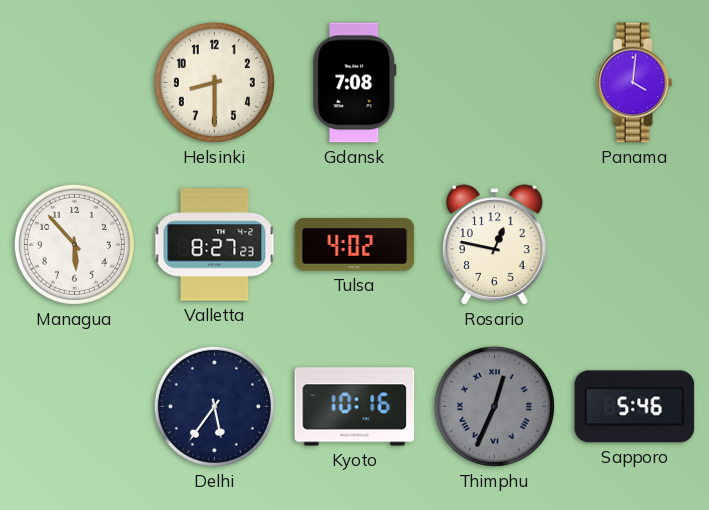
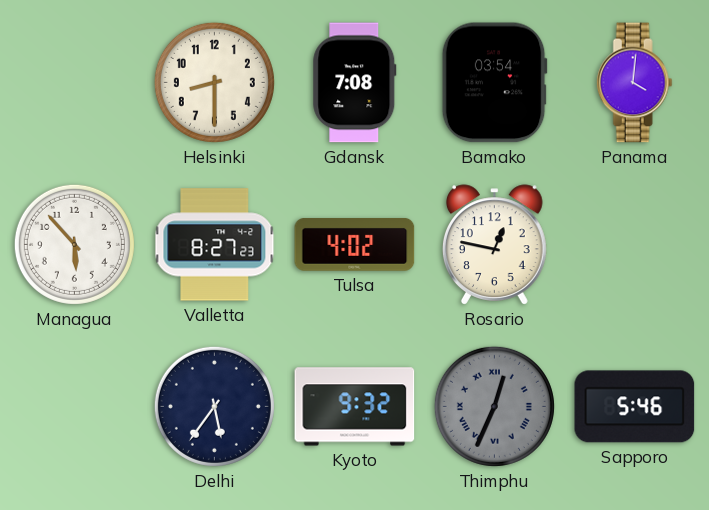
Bamako: none -> 03:54 (494, 83)
Kyoto: 10:16 -> 9:32 (355, 407)
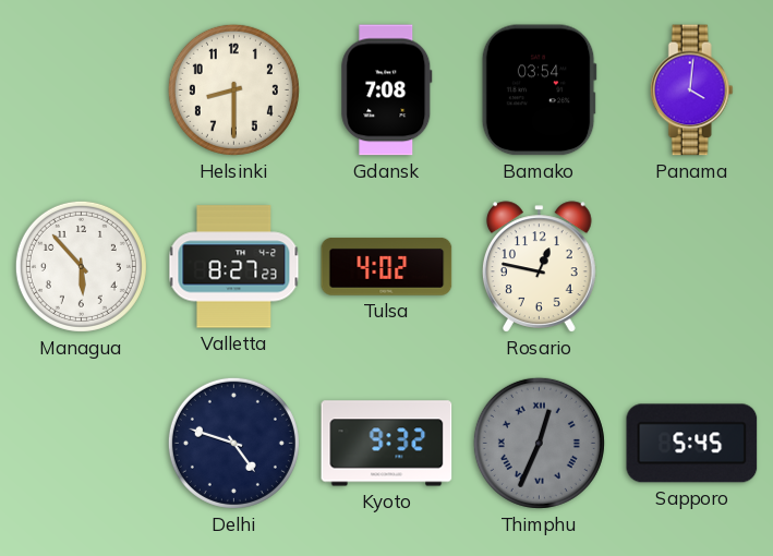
Delhi: 5:36 -> 4:48 (233, 443)
Sapporo: 5:46 -> 5:45 (692, 444)
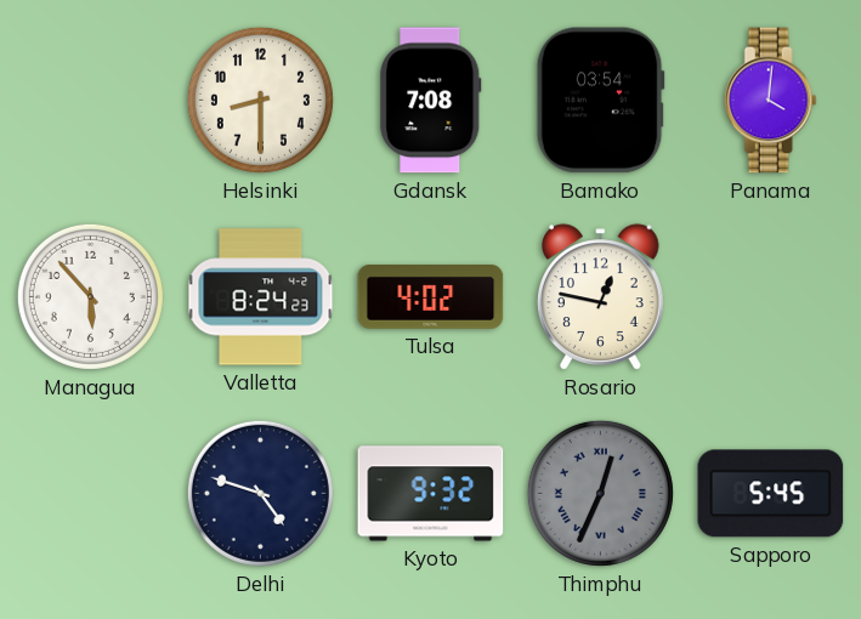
Valletta: 8:27 -> 8:24 (261, 297)
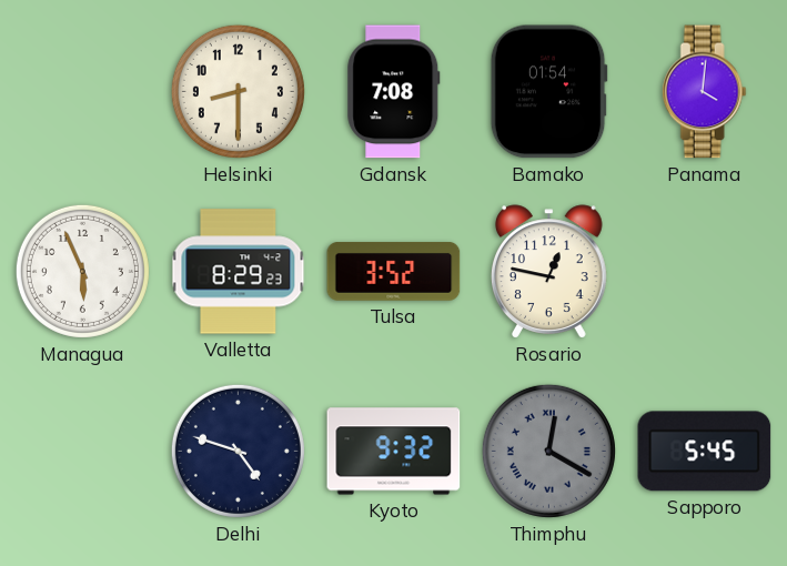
Bamako: 03:54 -> 01:54 (548, 92)
Managua: 5:53 -> 5:56 (82, 271)
Valletta: 8:24 -> 8:29 (239, 272)
Tulsa: 4:02 -> 3:52 (394, 272)
Thimphu: 12:34 -> 12:20 (548, 451)
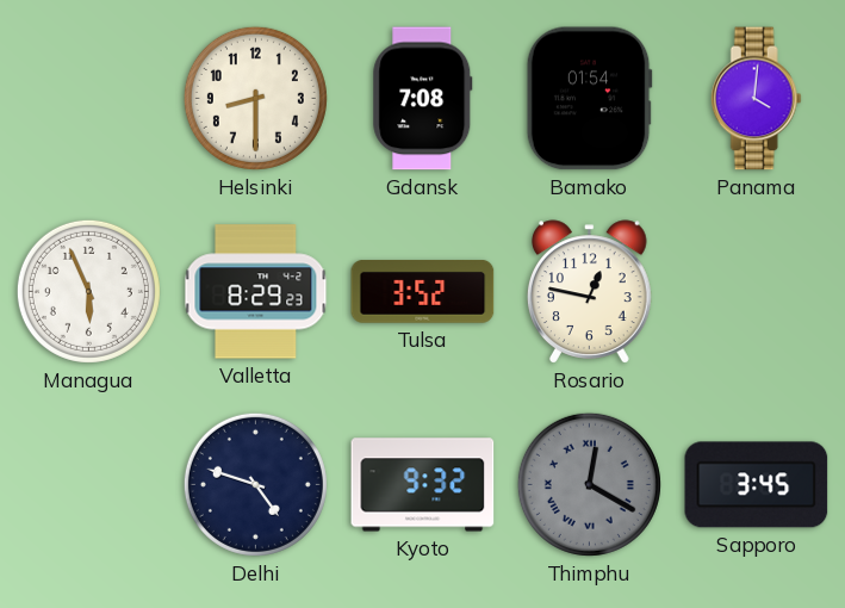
Sapporo: 5:45 -> 3:45 (757, 485)
